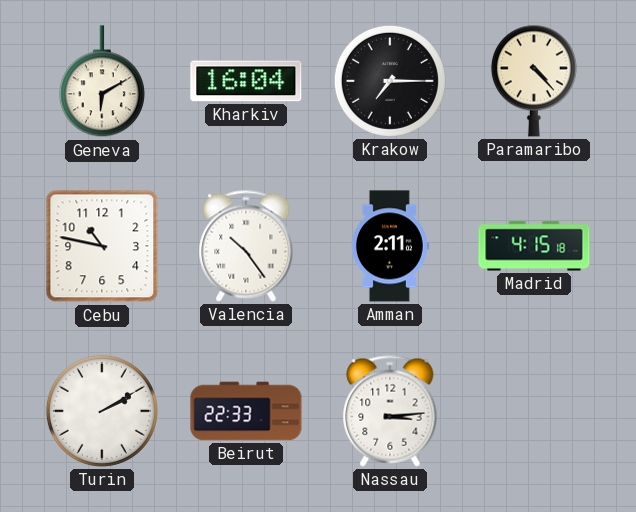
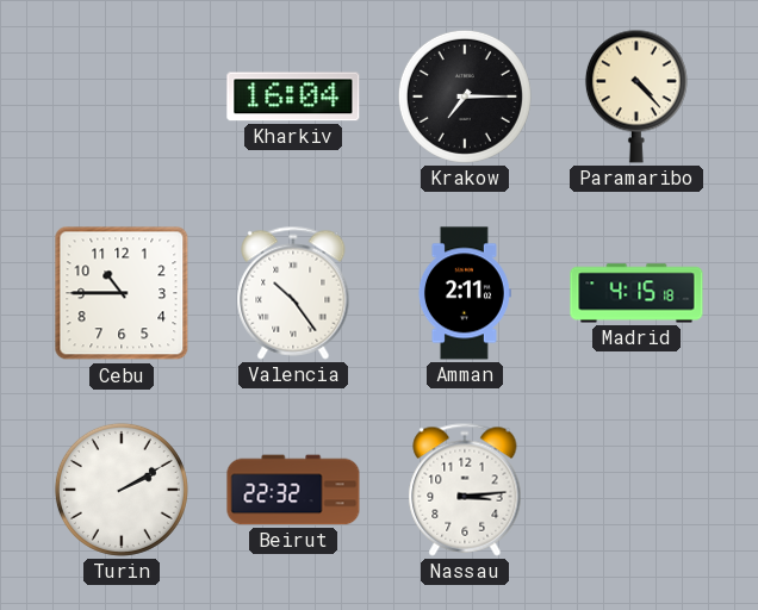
Geneva: 6:10 -> none (102, 82)
Cebu: 10:47 -> 10:45 (122, 293)
Beirut: 22:33 -> 22:32 (293, 490)
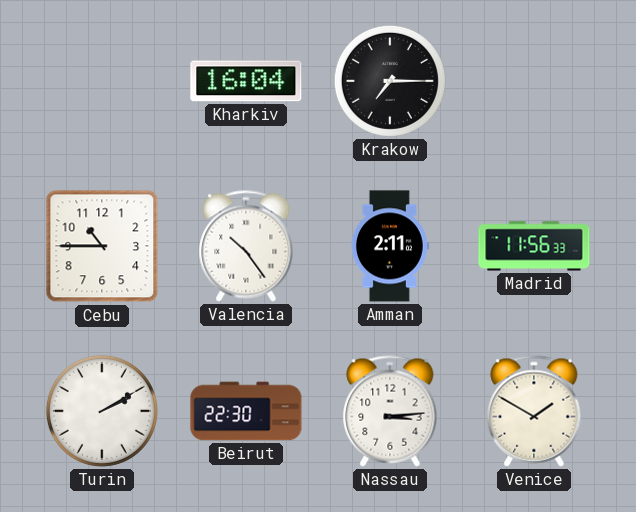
Paramaribo: 4:23 -> none (636, 97)
Madrid: 4:15 -> 11:56 (534, 246)
Beirut: 22:32 -> 22:30 (246, 411)
Venice: none -> 1:50 (534, 411)
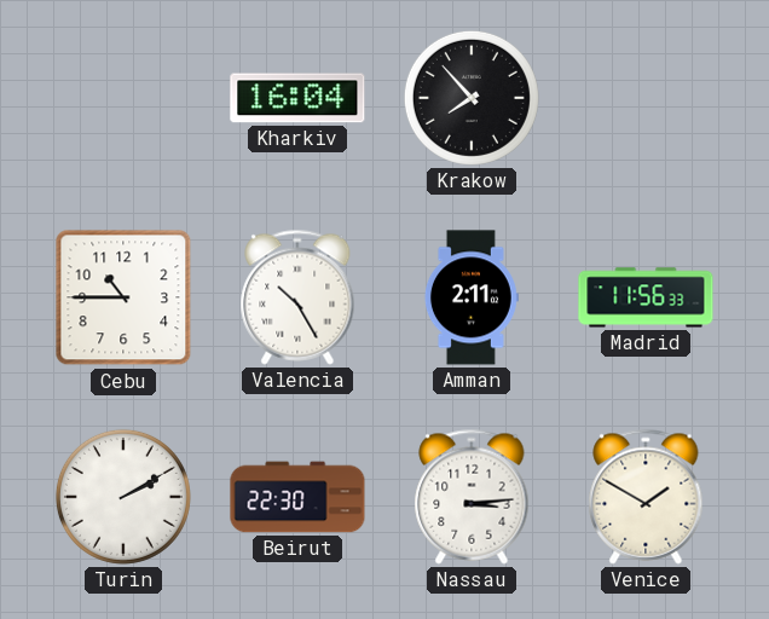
Krakow: 7:15 -> 7:53 (472, 98)
Valencia: 10:24 -> 10:25 (297, 297)
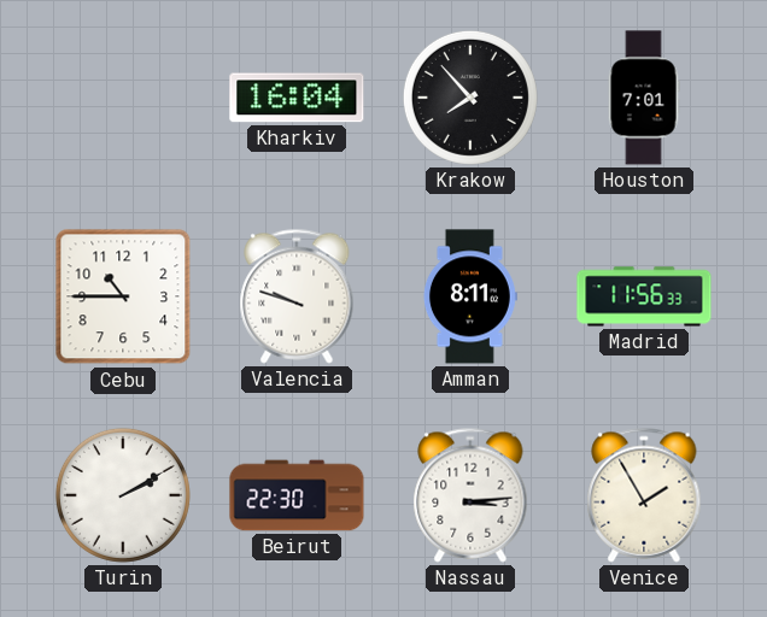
Houston: none -> 7:01 (644, 98)
Valencia: 10:25 -> 9:48 (297, 296)
Amman: 2:11 -> 8:11 (469, 296)
Venice: 1:50 -> 1:55 (644, 495)
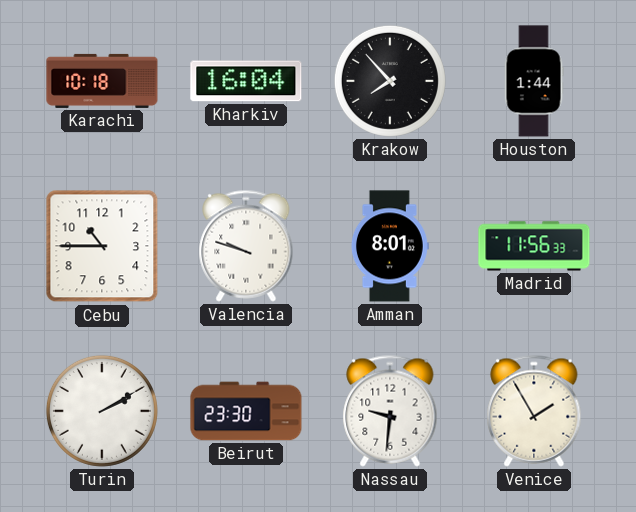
Karachi: none -> 10:18 (102, 81)
Houston: 7:01 -> 1:44 (534, 81)
Amman: 8:11 -> 8:01 (389, 246)
Beirut: 22:30 -> 23:30 (246, 411)
Nassau: 3:14 -> 9:31 (390, 411)
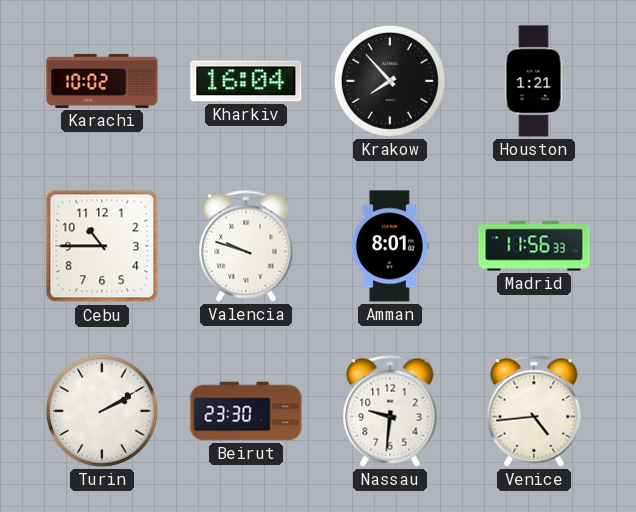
Karachi: 10:18 -> 10:02 (102, 81)
Houston: 1:44 -> 1:21 (534, 81)
Venice: 1:55 -> 4:44 (534, 411)
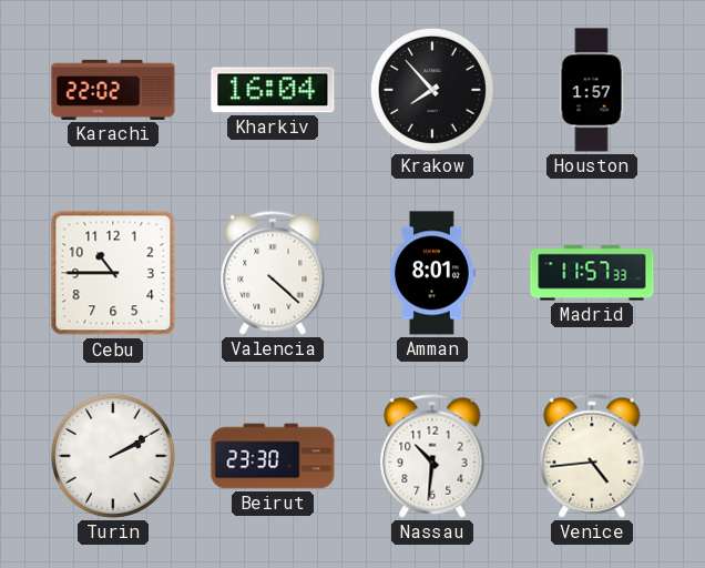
Karachi: 10:02 -> 22:02 (113, 90)
Houston: 1:21 -> 1:57 (592, 90)
Valencia: 9:48 -> 4:22 (273, 273)
Madrid: 11:56 -> 11:57 (592, 273)
Nassau: 9:31 -> 10:31 (432, 456)
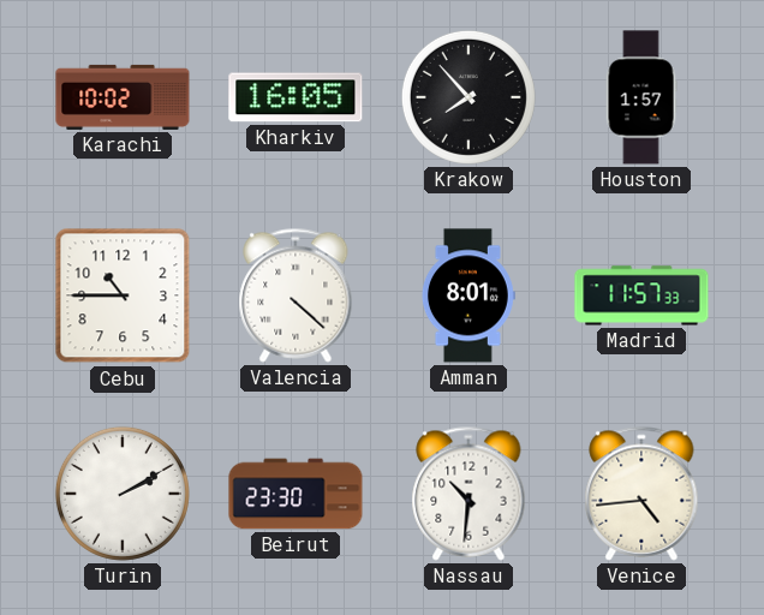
Karachi: 22:02 -> 10:02 (123, 97)
Kharkiv: 16:04 -> 16:05 (296, 97)
